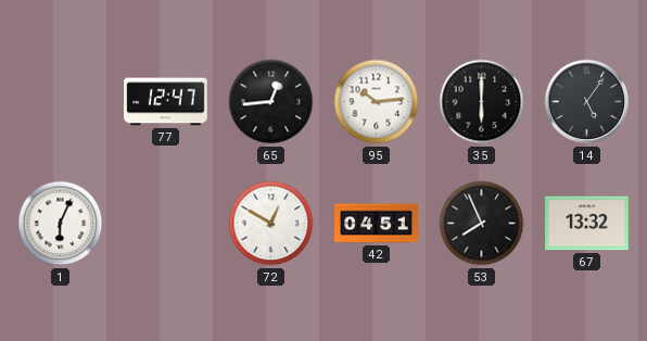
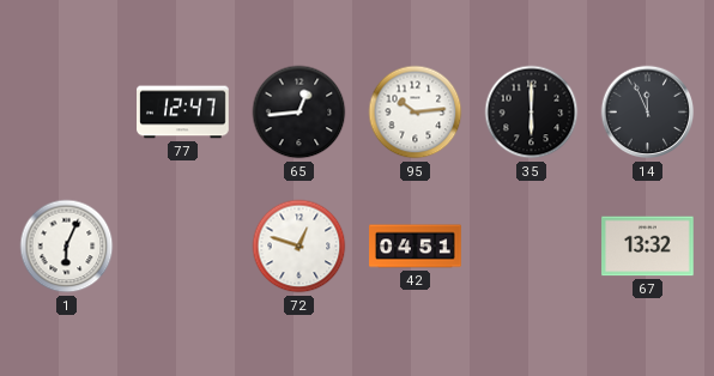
14: 5:06 -> 11:56 (648, 113)
72: 12:50 -> 12:48 (299, 247)
53: 7:56 -> none (482, 224)
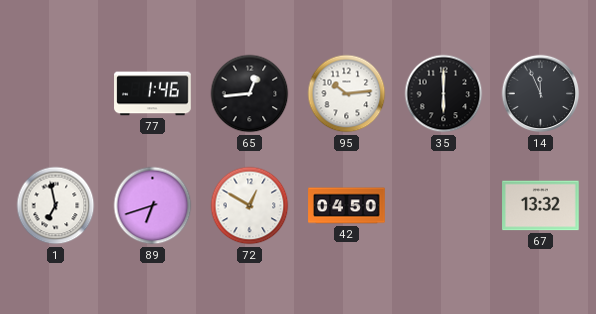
77: 12:47 -> 1:46 (153, 94)
1: 6:04 -> 6:58 (56, 206)
89: none -> 6:42 (153, 206)
72: 12:48 -> 12:50 (250, 206)
42: 04:51 -> 04:50 (347, 206)
